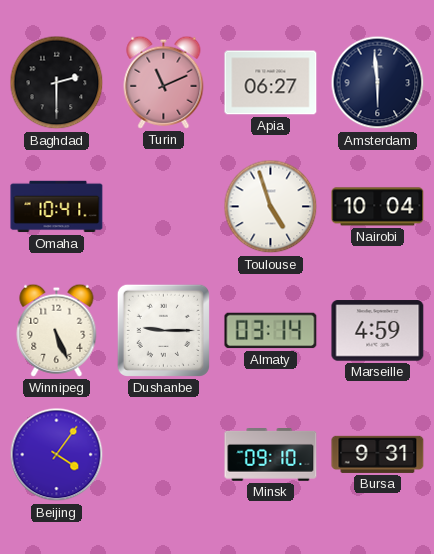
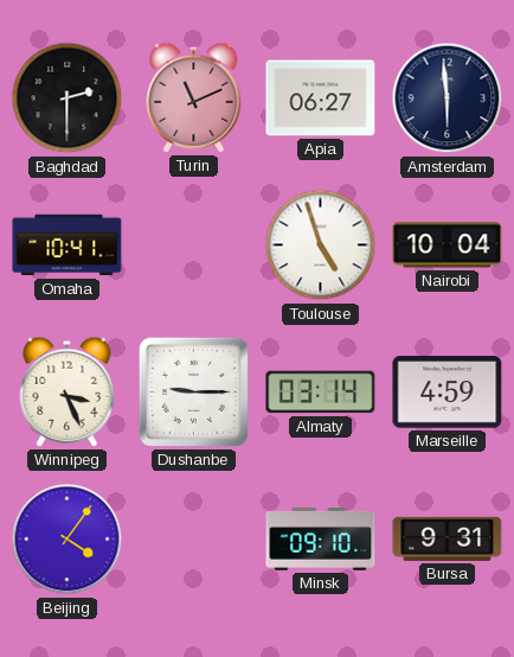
Winnipeg: 5:26 -> 3:26 (68, 391)
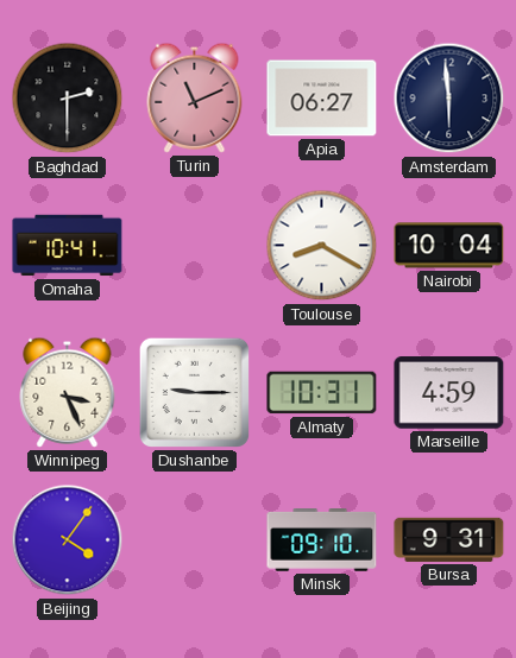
Toulouse: 4:57 -> 8:20 (322, 246)
Almaty: 03:14 -> 10:31 (322, 393)
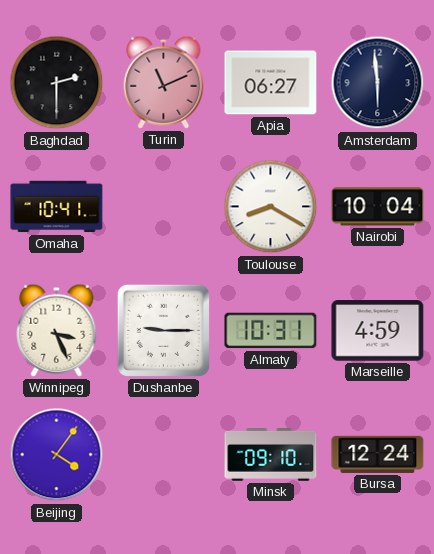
Bursa: 9:31 -> 12:24 (378, 454)
